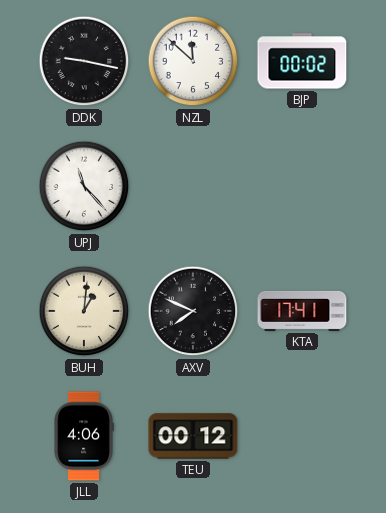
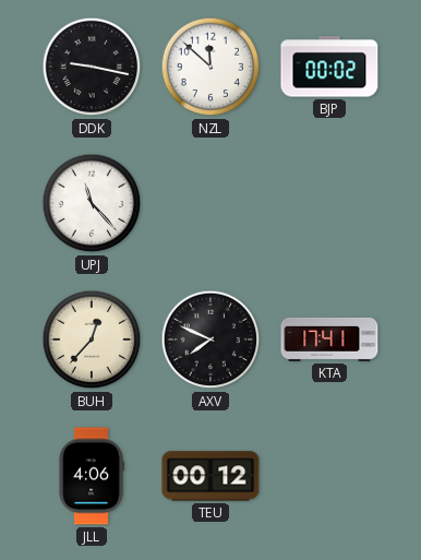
BUH: 1:01 -> 12:37 (92, 339)
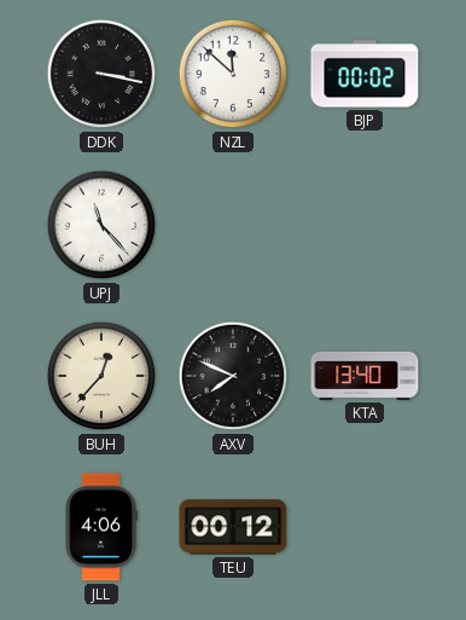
DDK: 9:17 -> 3:17 (101, 74)
KTA: 17:41 -> 13:40 (365, 376)
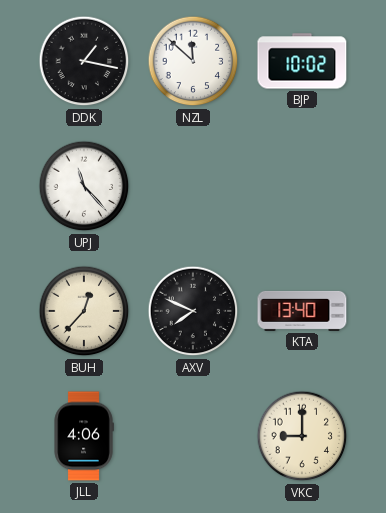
DDK: 3:17 -> 1:17 (84, 61)
BJP: 00:02 -> 10:02 (302, 61)
TEU: 00:12 -> none (233, 527)
VKC: none -> 9:00 (302, 436)
